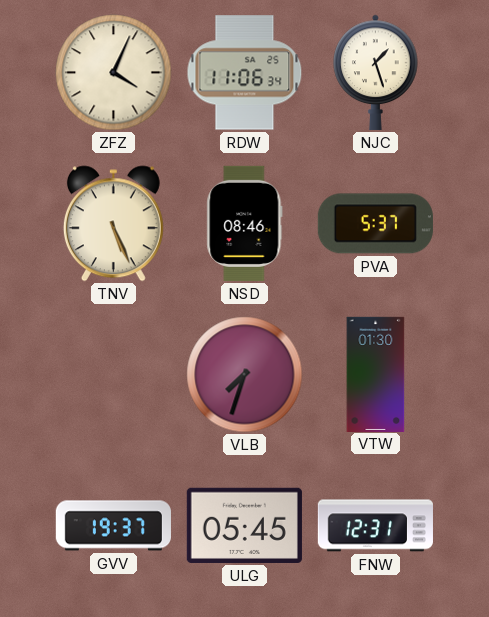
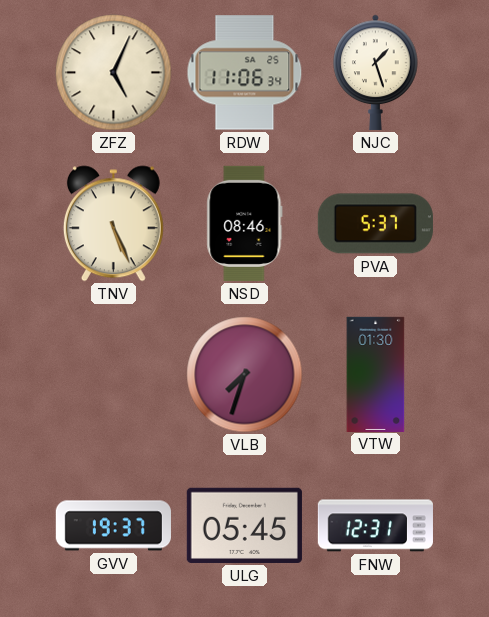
ZFZ: 4:04 -> 5:04 (114, 73)
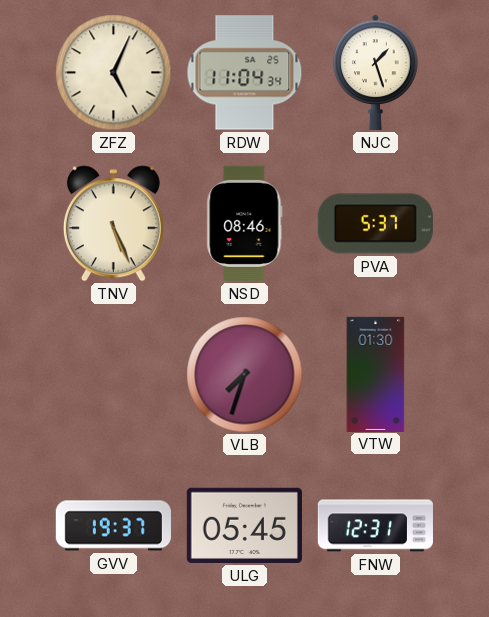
RDW: 11:06 -> 11:04 (245, 73)
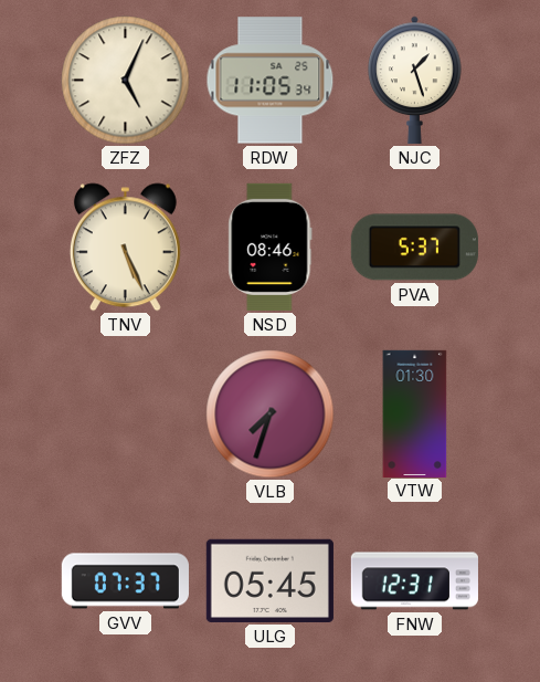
RDW: 11:04 -> 11:05 (271, 81)
GVV: 19:37 -> 07:37 (125, 581)
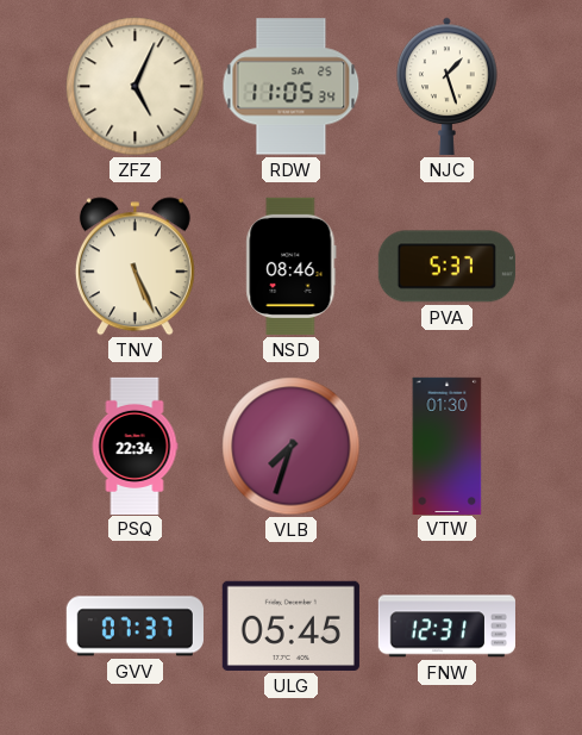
PSQ: none -> 22:34 (134, 446)
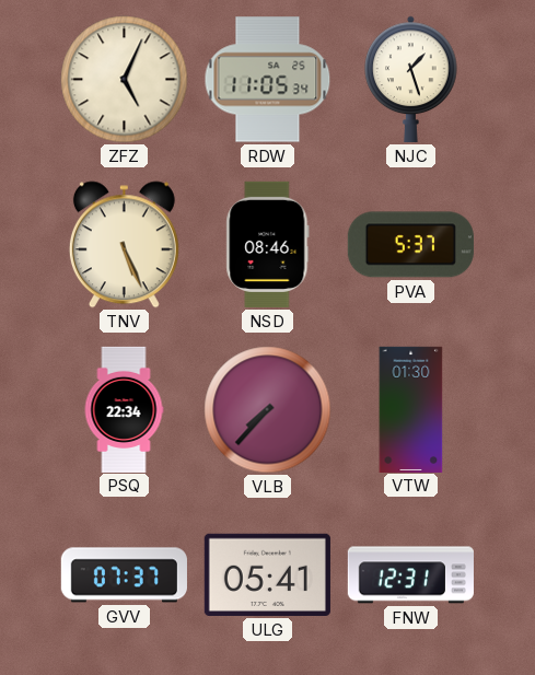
VLB: 7:33 -> 7:37 (268, 410)
ULG: 05:45 -> 05:41 (267, 574)
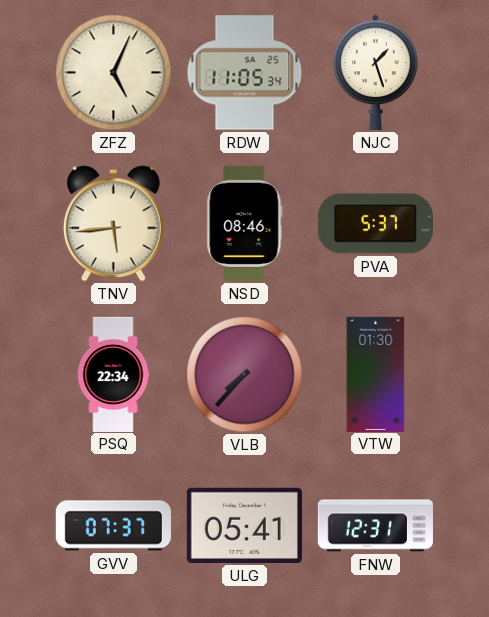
TNV: 5:26 -> 5:44 (113, 224)
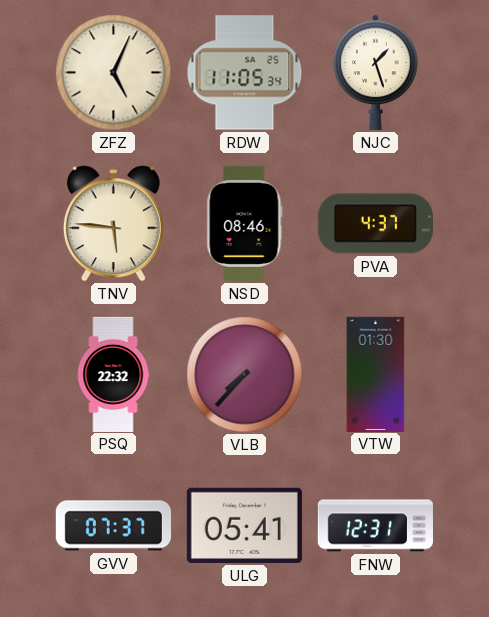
TNV: 5:44 -> 5:46 (113, 224)
PVA: 5:37 -> 4:37 (375, 224)
PSQ: 22:34 -> 22:32 (113, 374)
